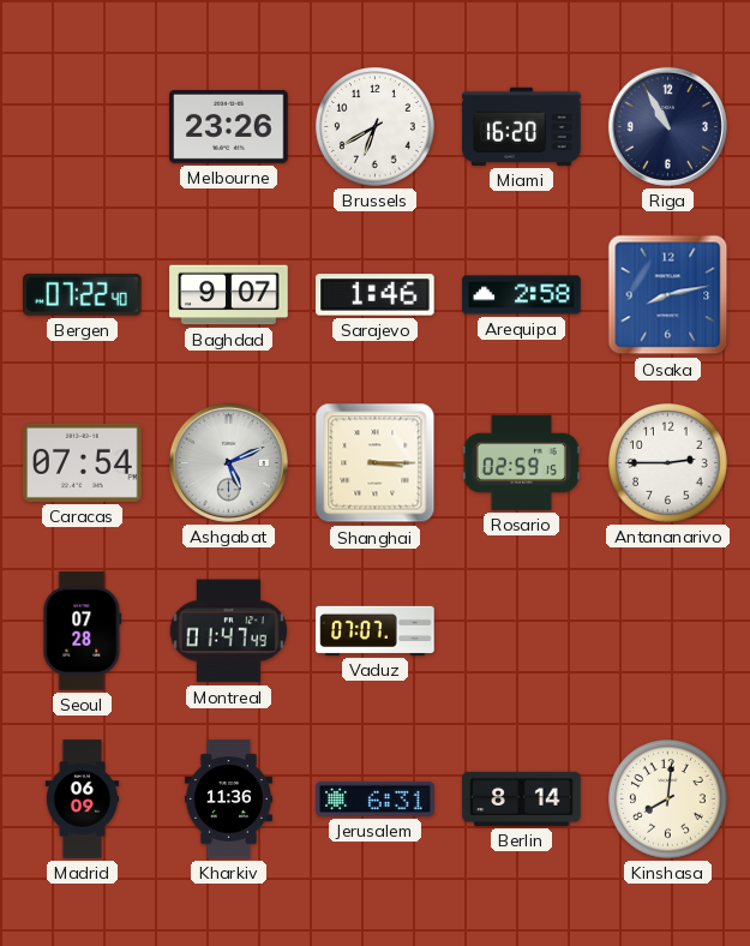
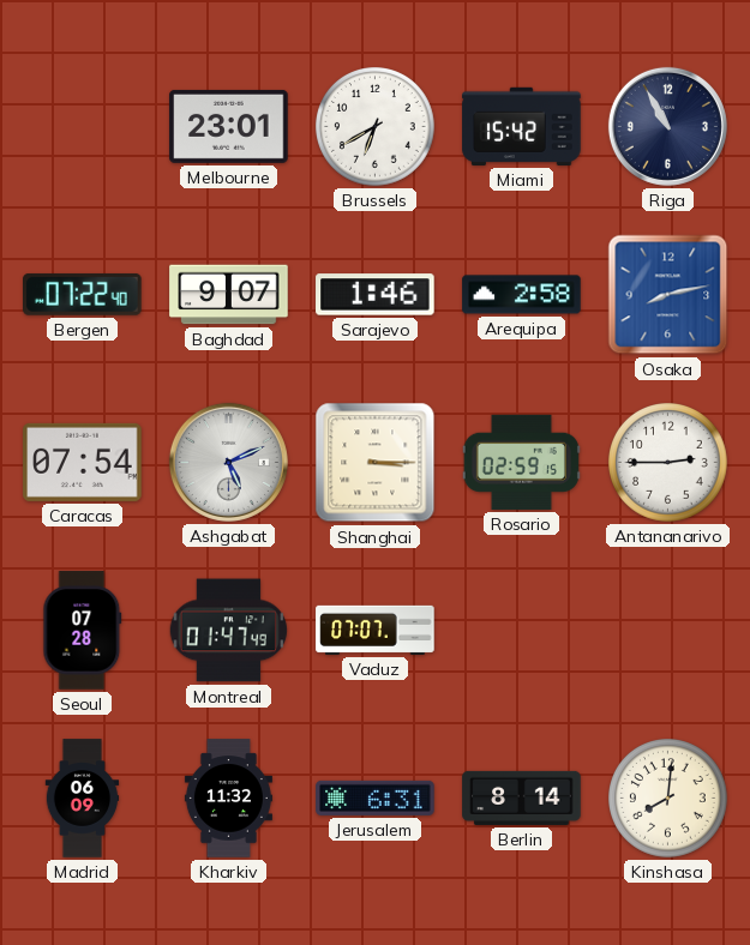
Melbourne: 23:26 -> 23:01 (229, 126)
Miami: 16:20 -> 15:42 (522, 126)
Kharkiv: 11:36 -> 11:32 (228, 799)
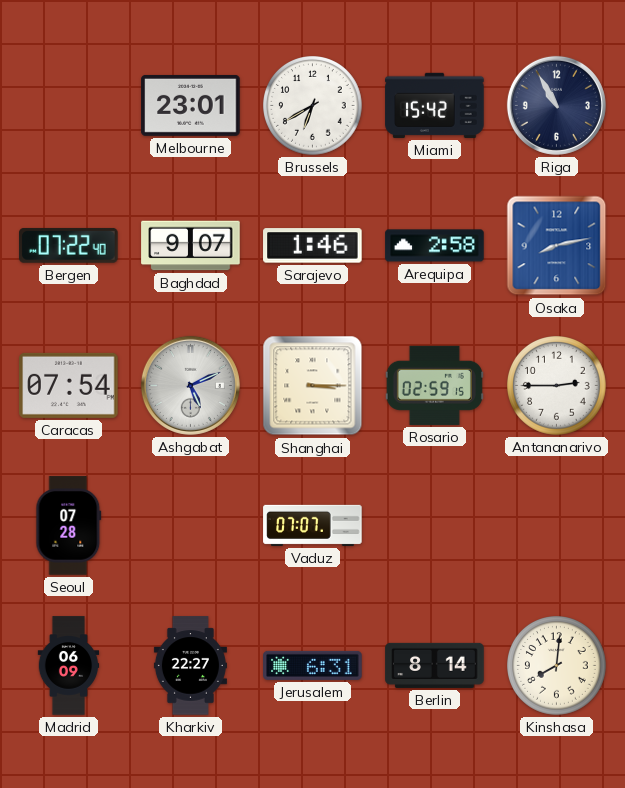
Montreal: 01:47 -> none (228, 631)
Kharkiv: 11:32 -> 22:27 (190, 666)
